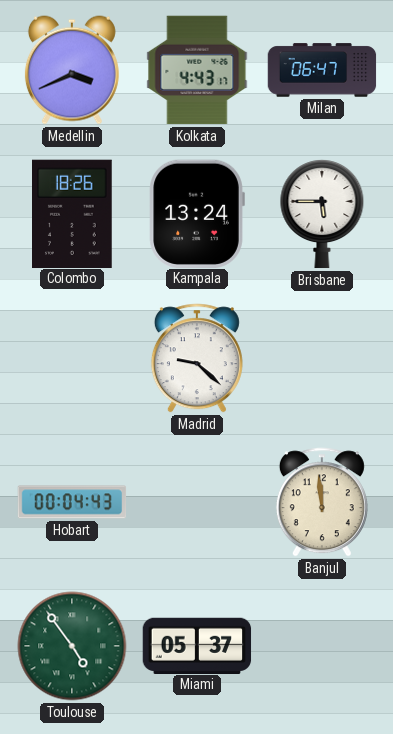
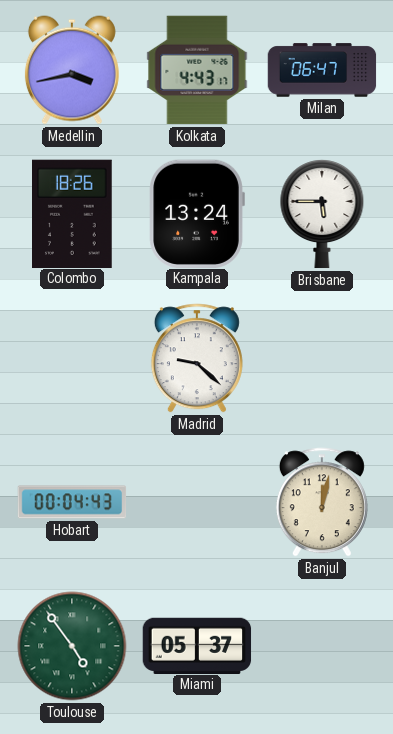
Medellin: 3:41 -> 3:43 (72, 70)
Banjul: 11:59 -> 12:02 (322, 502)
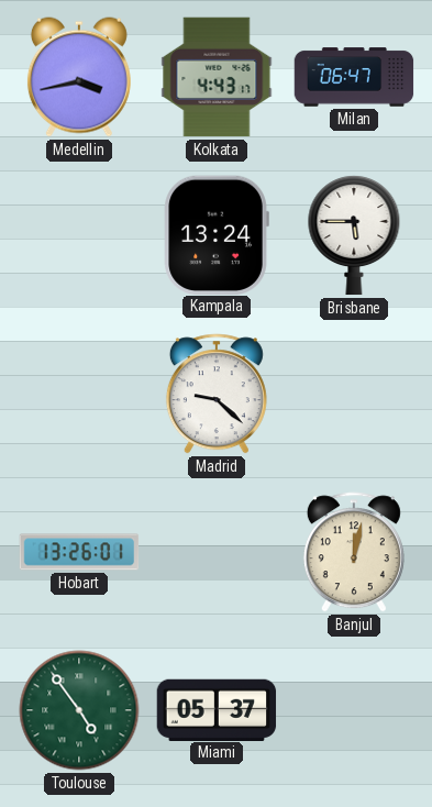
Colombo: 18:26 -> none (73, 213)
Hobart: 00:04 -> 13:26 (79, 552)
